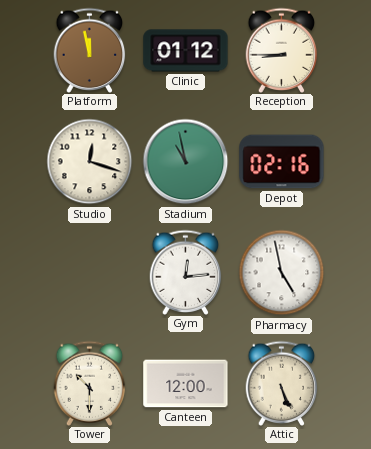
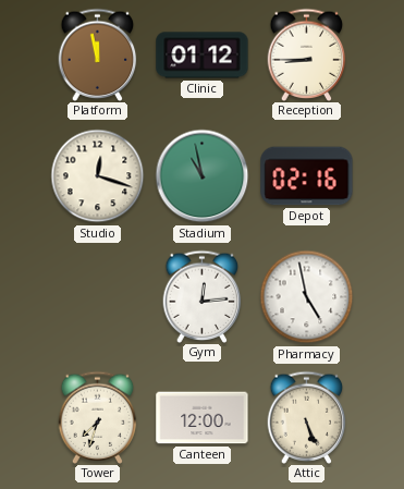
Tower: 10:30 -> 7:33 (98, 417)
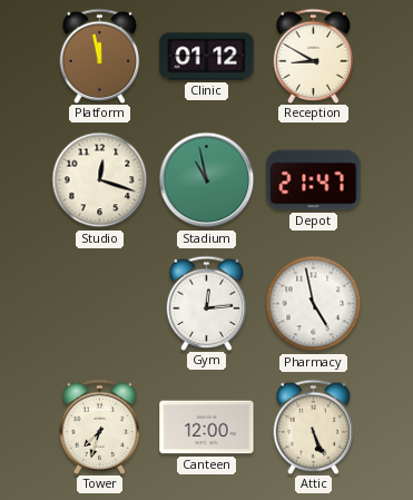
Reception: 8:45 -> 8:50 (314, 56)
Depot: 02:16 -> 21:47 (314, 180)
